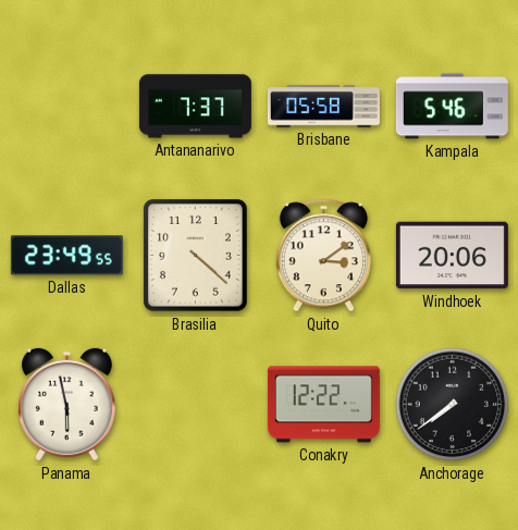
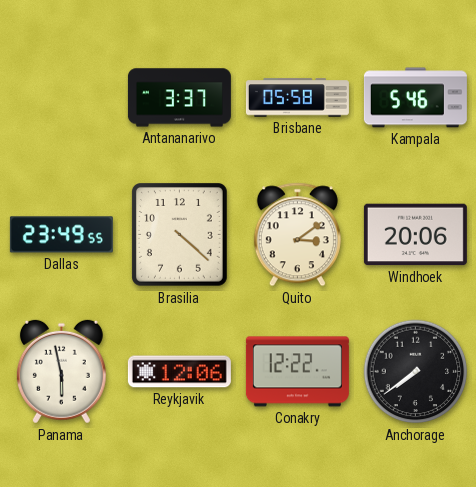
Antananarivo: 7:37 -> 3:37 (179, 98)
Reykjavik: none -> 12:06 (179, 372)
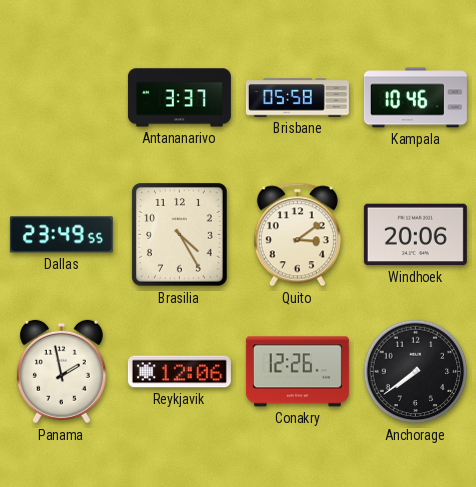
Kampala: 5:46 -> 10:46 (415, 98)
Brasilia: 4:22 -> 4:25 (180, 235)
Panama: 5:58 -> 1:58 (61, 372)
Conakry: 12:22 -> 12:26 (297, 372)
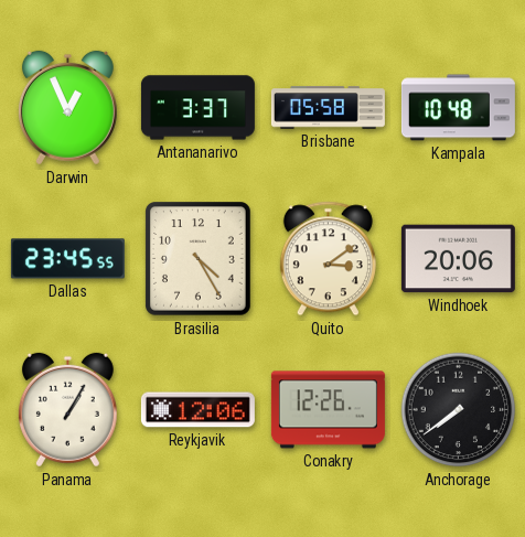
Darwin: none -> 12:56 (67, 108)
Kampala: 10:46 -> 10:48 (458, 108)
Dallas: 23:49 -> 23:45 (67, 259)
Panama: 1:58 -> 1:05 (67, 410)
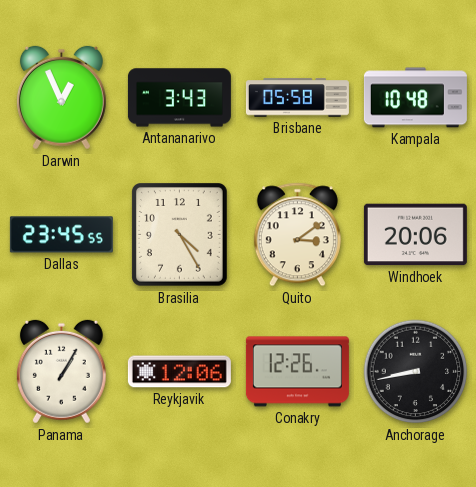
Antananarivo: 3:37 -> 3:43 (179, 98)
Anchorage: 7:39 -> 8:43 (416, 372)
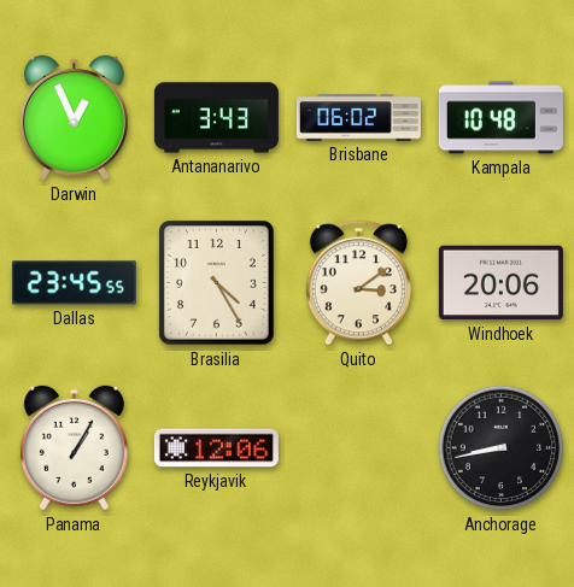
Brisbane: 05:58 -> 06:02 (358, 118)
Conakry: 12:26 -> none (297, 372)
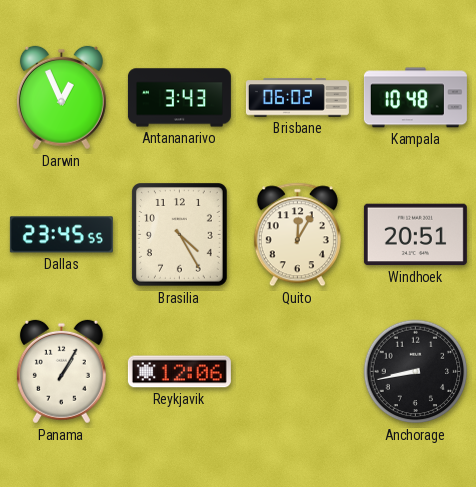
Quito: 3:09 -> 12:05 (297, 235)
Windhoek: 20:06 -> 20:51 (415, 235)
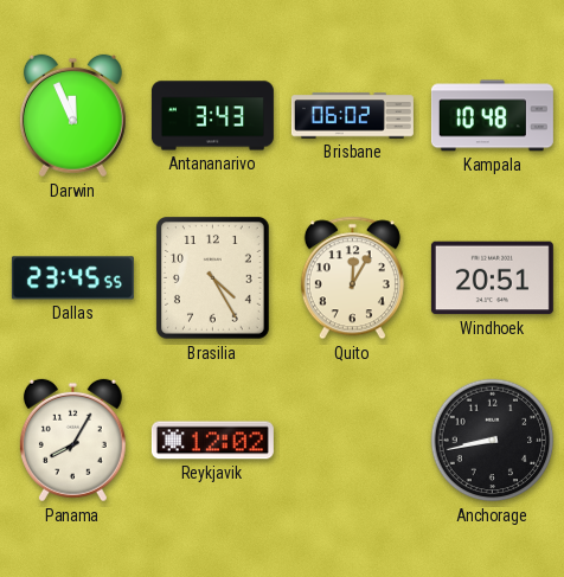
Darwin: 12:56 -> 11:56 (72, 116)
Panama: 1:05 -> 8:05 (72, 441)
Reykjavik: 12:06 -> 12:02 (212, 441)
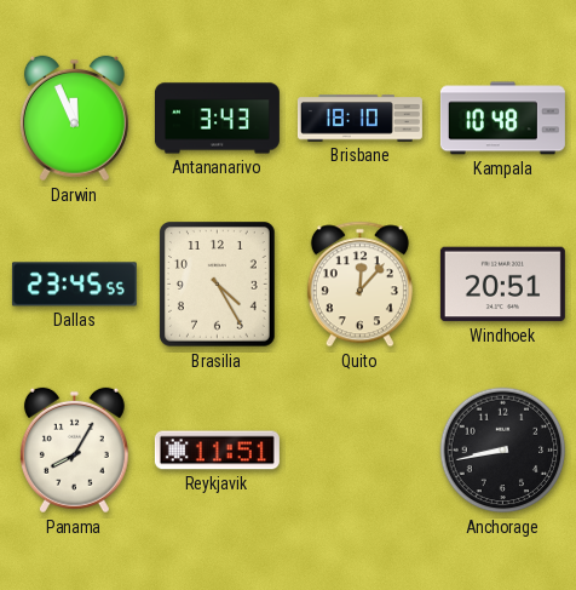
Brisbane: 06:02 -> 18:10 (359, 119)
Quito: 12:05 -> 12:07 (359, 285)
Reykjavik: 12:02 -> 11:51 (217, 451)
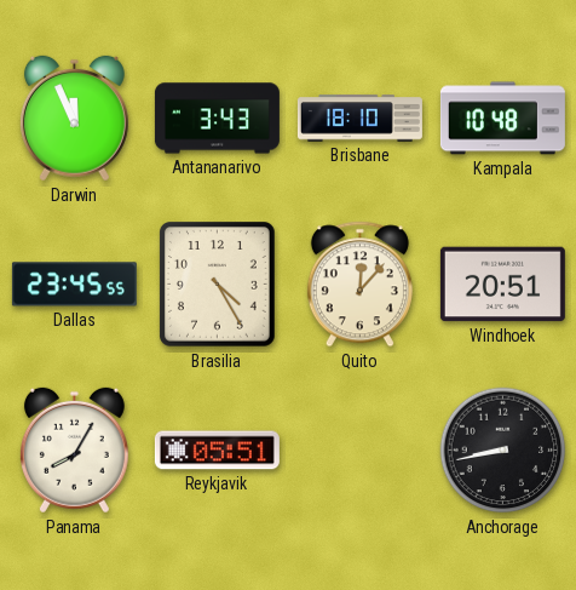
Reykjavik: 11:51 -> 05:51 (217, 451)
